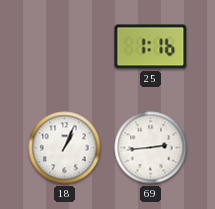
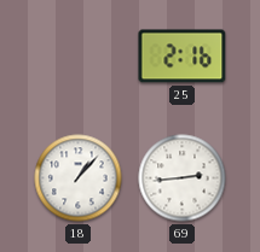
25: 1:16 -> 2:16 (183, 57)
18: 1:04 -> 1:07 (79, 178)
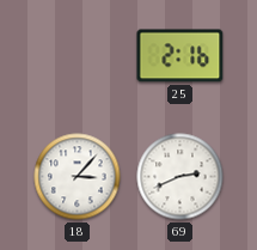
18: 1:07 -> 3:07 (78, 177)
69: 2:44 -> 2:41 (180, 177)
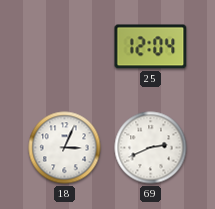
25: 2:16 -> 12:04 (151, 47)
18: 3:07 -> 3:04 (65, 148)
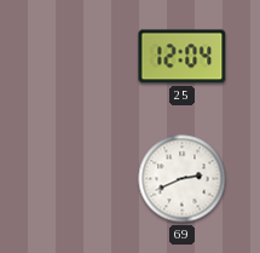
18: 3:04 -> none (65, 148)
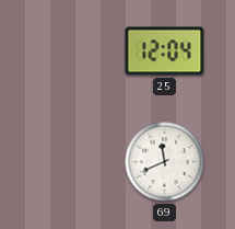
69: 2:41 -> 11:41 (165, 162)
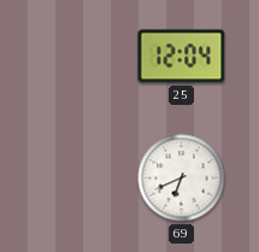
69: 11:41 -> 6:41 (182, 178)
